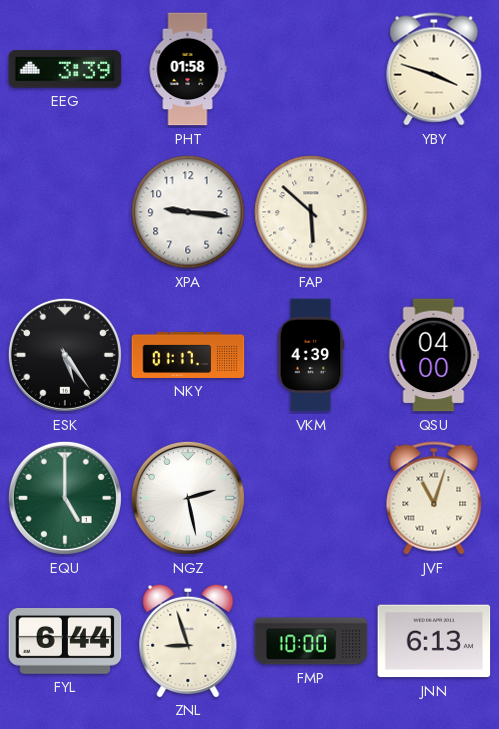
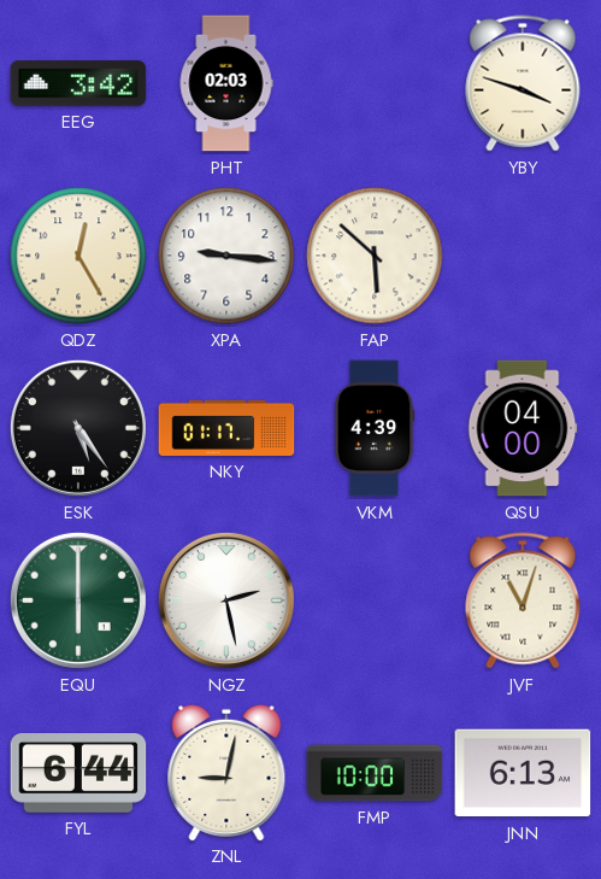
EEG: 3:39 -> 3:42 (78, 83)
PHT: 01:58 -> 02:03 (226, 83)
QDZ: none -> 12:25 (78, 256)
EQU: 5:00 -> 6:00 (78, 600)
ZNL: 8:57 -> 9:02 (226, 772)
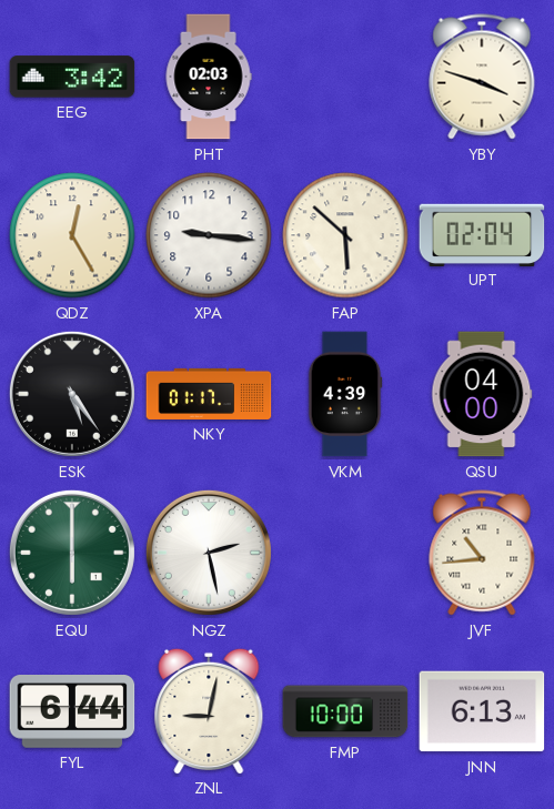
UPT: none -> 02:04 (482, 234)
JVF: 11:03 -> 10:44 (482, 553)
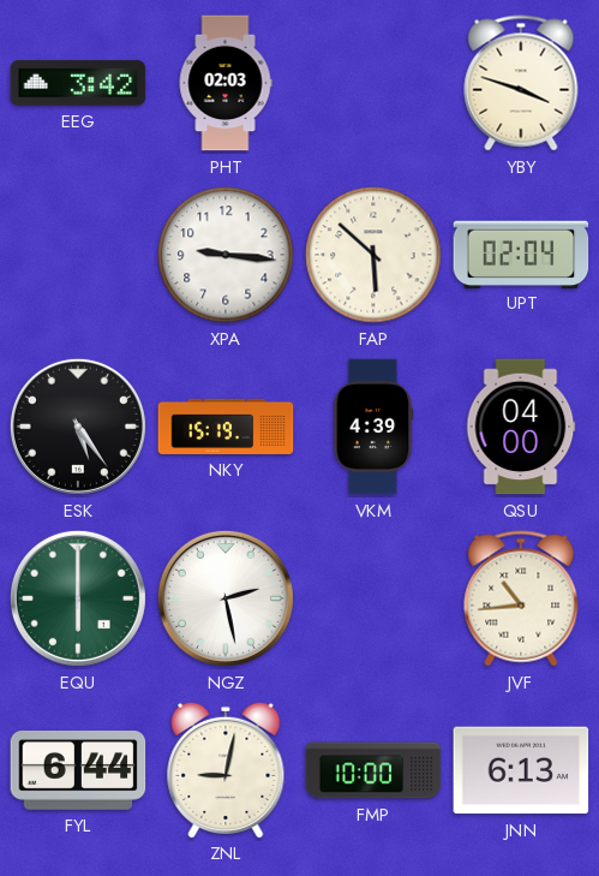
QDZ: 12:25 -> none (72, 235)
NKY: 01:17 -> 15:19 (226, 427)
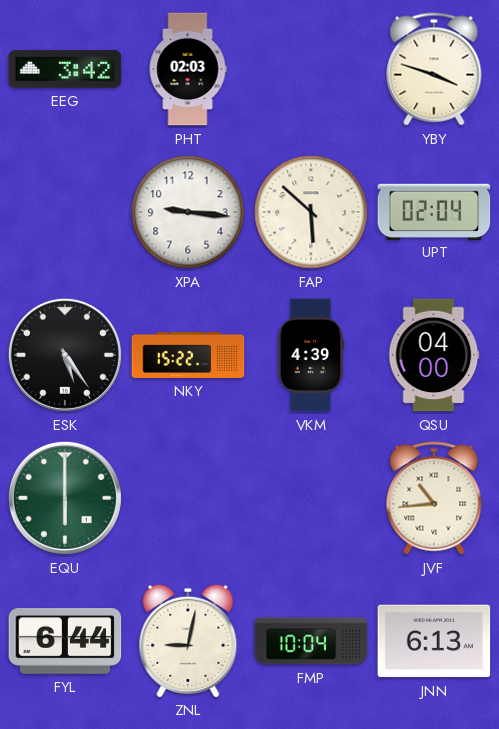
NKY: 15:19 -> 15:22 (188, 355)
NGZ: 2:28 -> none (226, 598)
FMP: 10:00 -> 10:04 (311, 641)
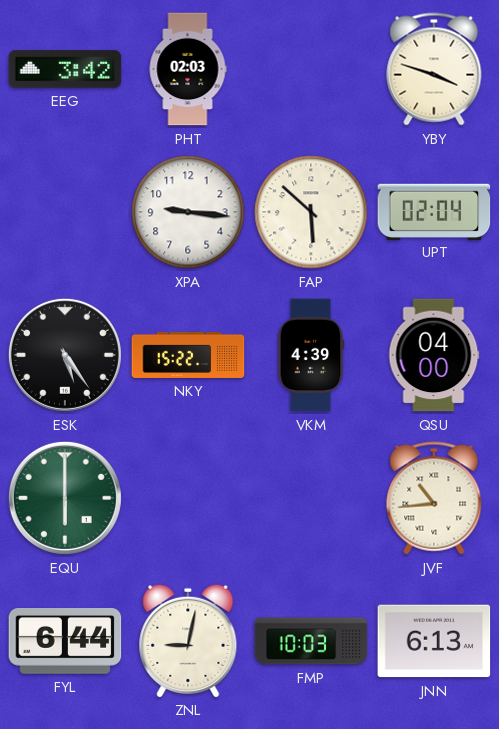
FMP: 10:04 -> 10:03 (311, 641)
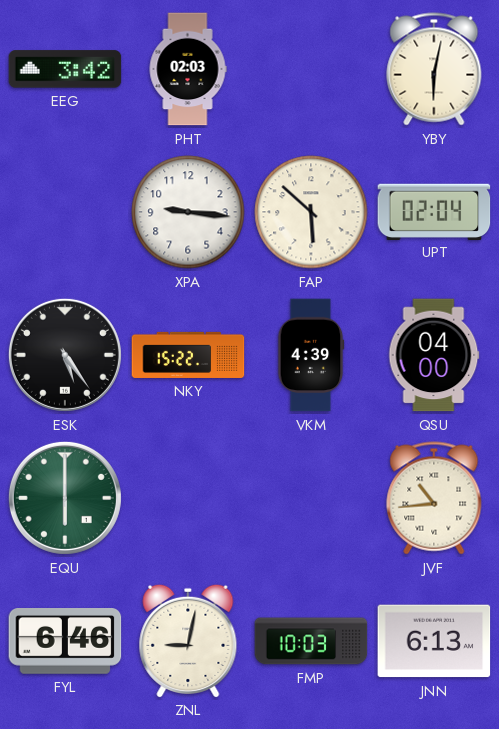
YBY: 3:48 -> 6:02 (434, 69)
FYL: 6:44 -> 6:46 (65, 641)
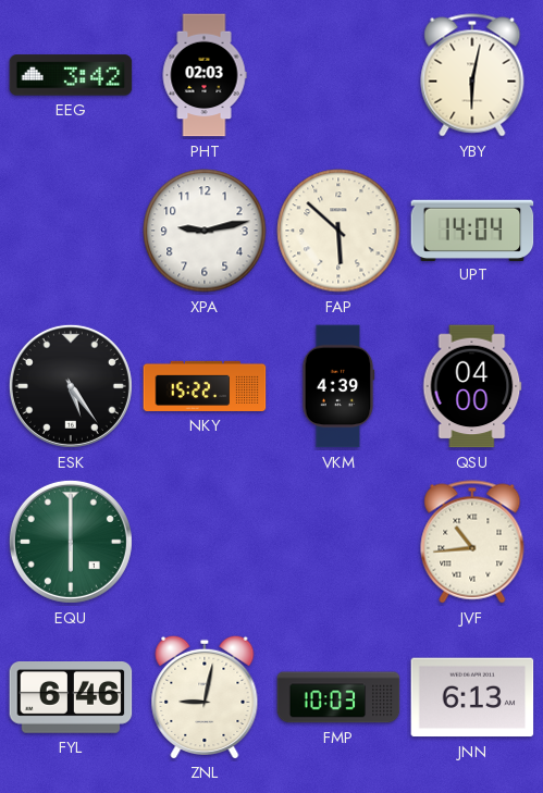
XPA: 9:16 -> 9:13 (205, 231)
UPT: 02:04 -> 14:04 (472, 230)
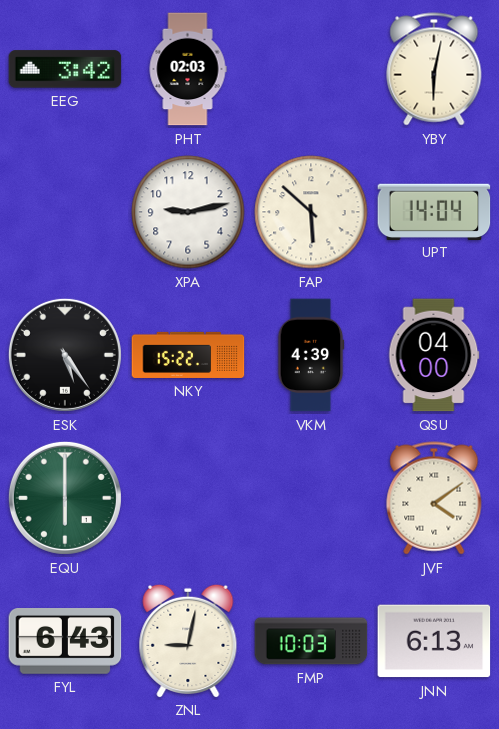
JVF: 10:44 -> 4:09 (434, 498)
FYL: 6:46 -> 6:43 (65, 641)
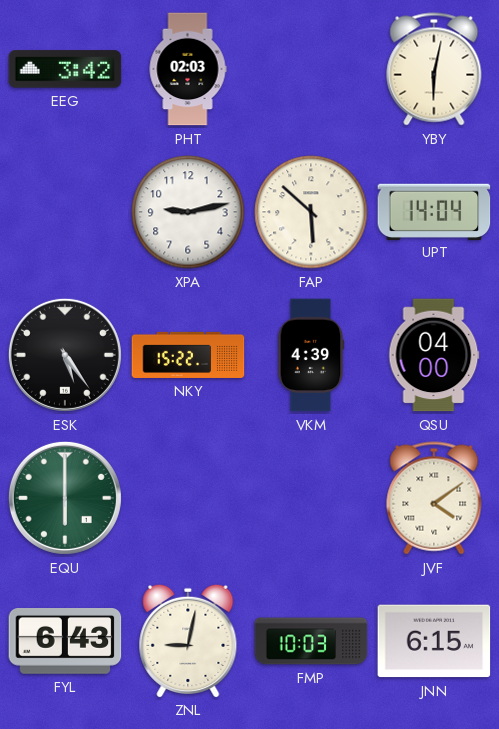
JNN: 6:13 -> 6:15 (434, 641)
